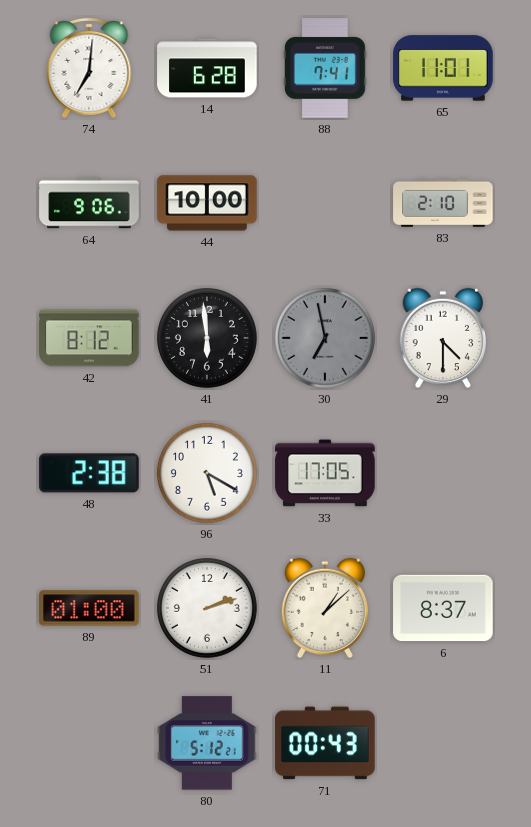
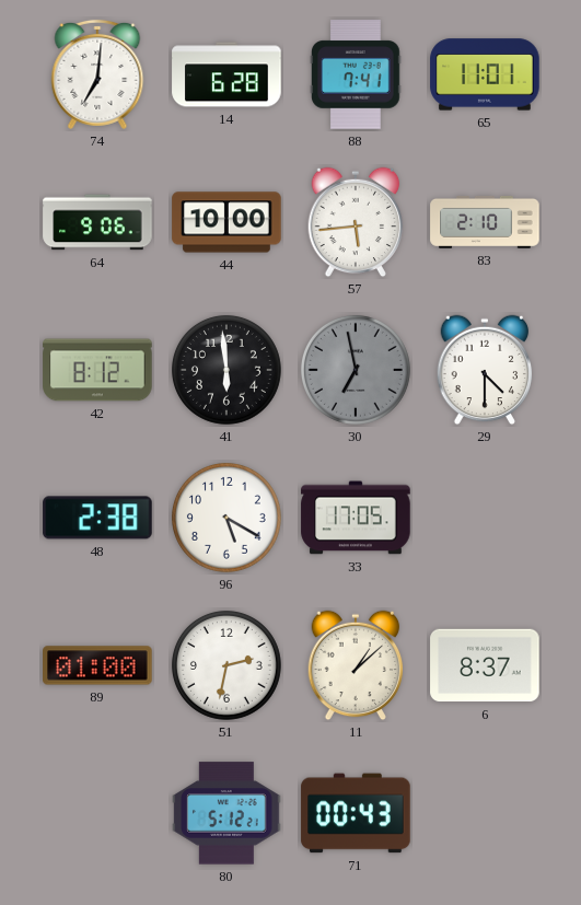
57: none -> 5:44 (356, 222)
51: 2:12 -> 2:32 (226, 665)
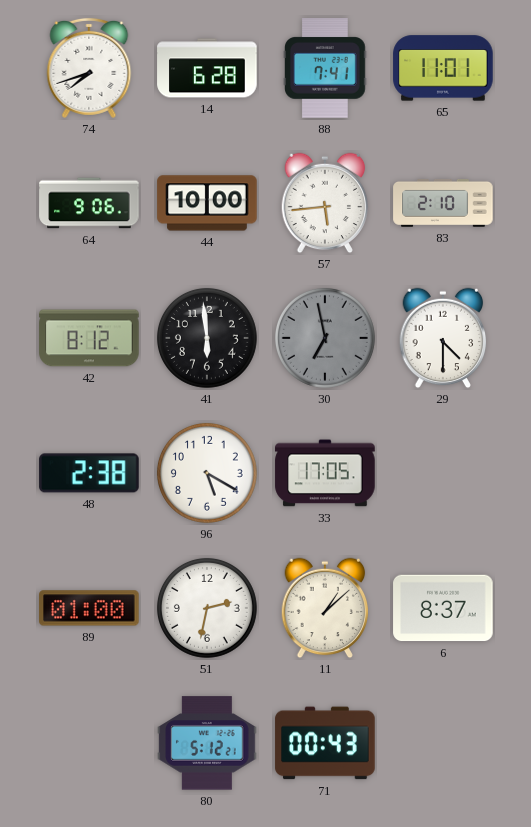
74: 7:01 -> 7:42 (89, 68)
